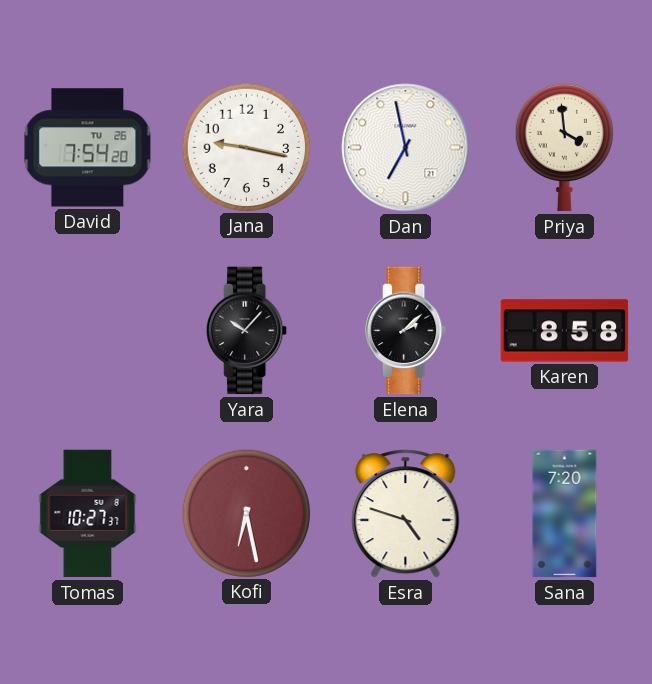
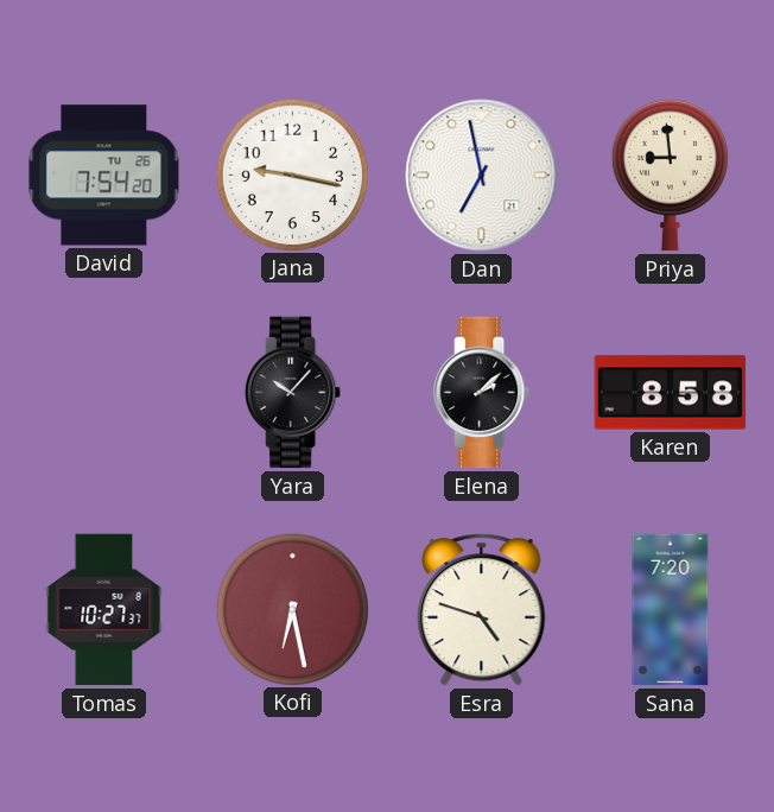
Priya: 3:59 -> 8:59 (670, 175)
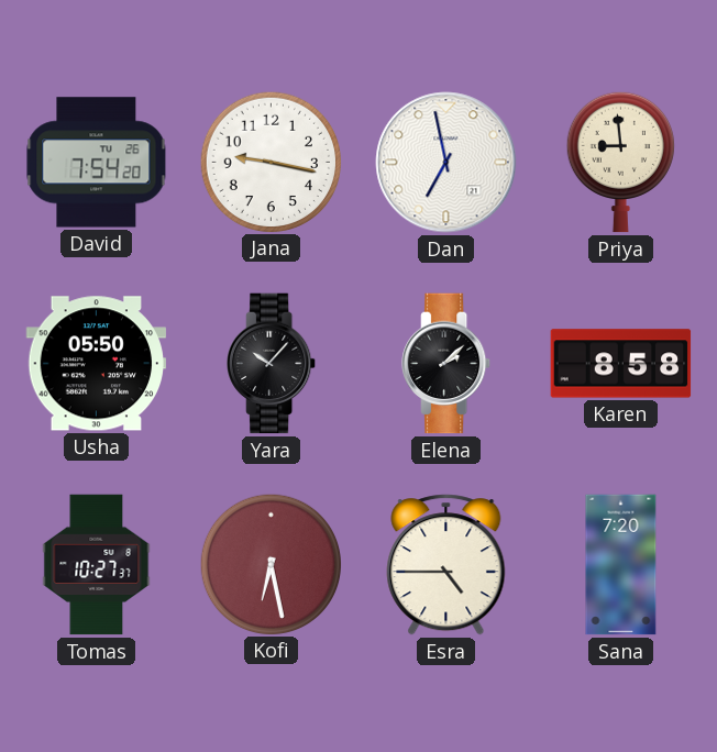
Usha: none -> 05:50 (97, 364)
Esra: 4:48 -> 4:45 (446, 565)
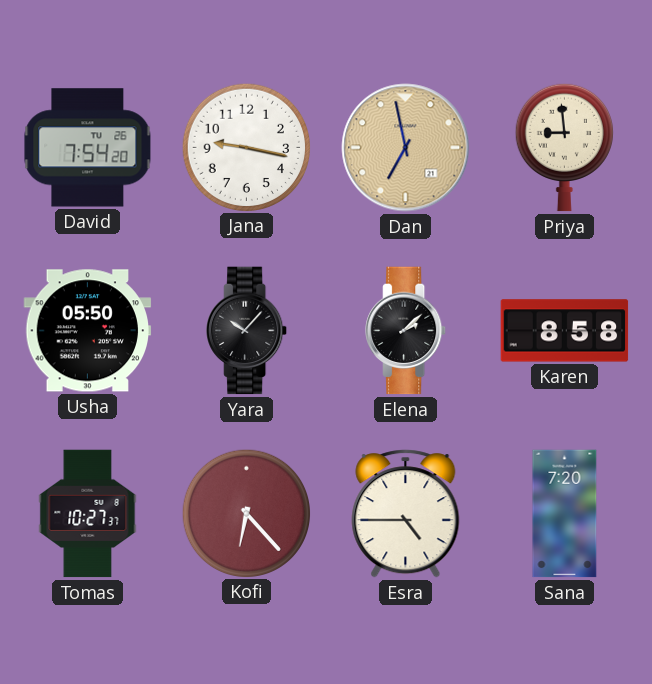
Dan dial: white -> champagne (406, 148)
Kofi: 6:28 -> 6:23 (246, 513)
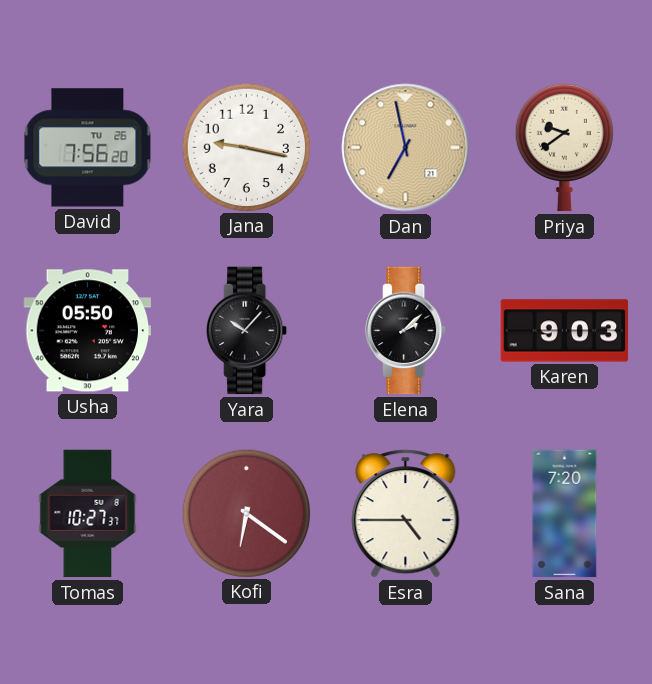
David: 7:54 -> 7:56 (88, 148)
Priya: 8:59 -> 9:39 (564, 147)
Karen: 8:58 -> 9:03 (565, 331)
Kofi: 6:23 -> 6:21 (246, 513)
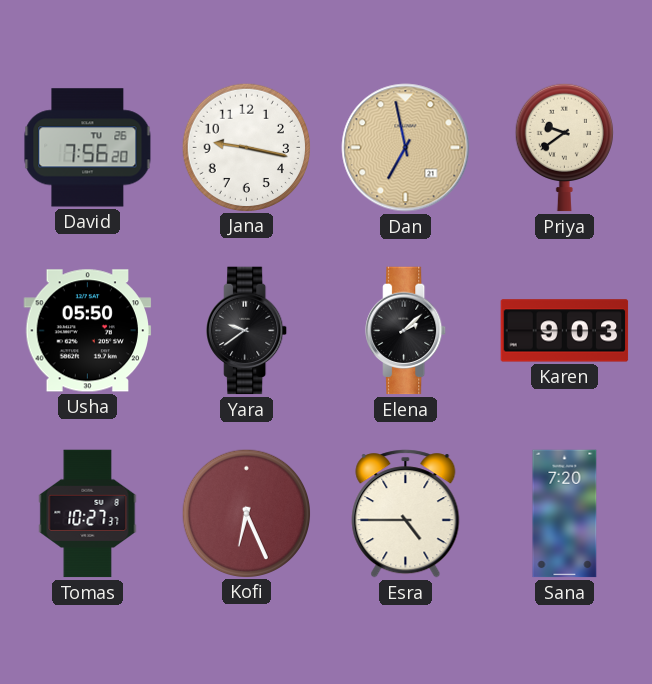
Yara: 10:07 -> 9:39 (247, 331)
Kofi: 6:21 -> 6:26 (246, 513)
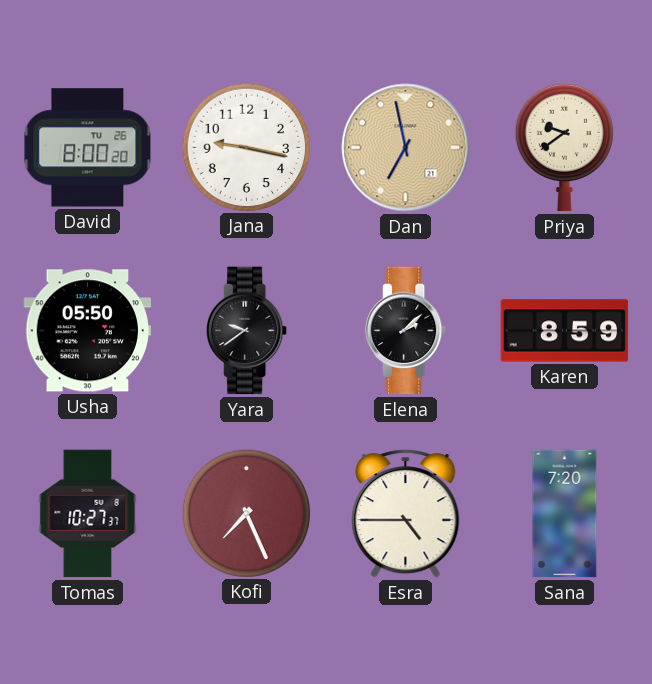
David: 7:56 -> 8:00 (88, 148)
Karen: 9:03 -> 8:59 (565, 331)
Kofi: 6:26 -> 7:26 (246, 513)
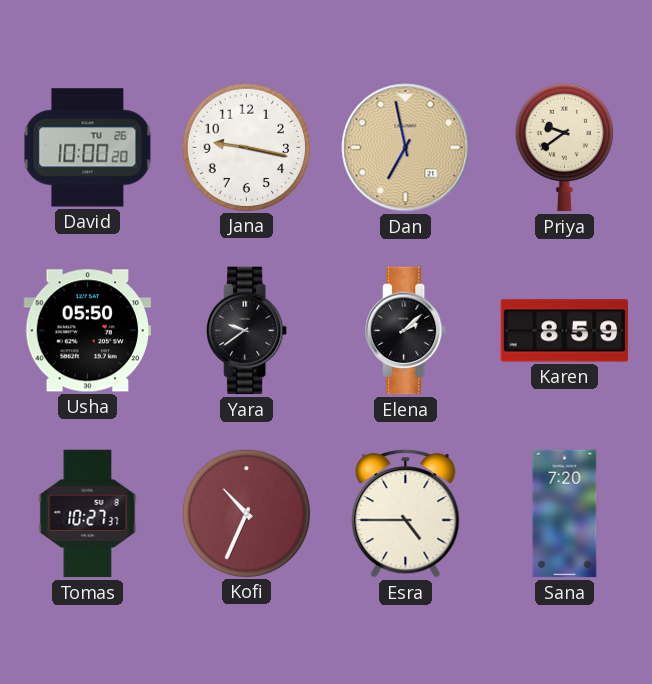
David: 8:00 -> 10:00 (88, 148)
Kofi: 7:26 -> 10:34 (246, 513)
